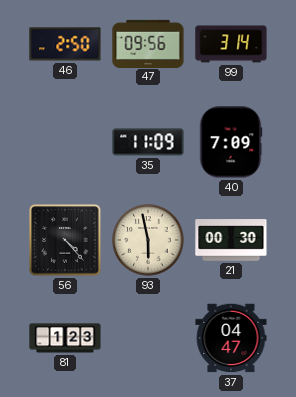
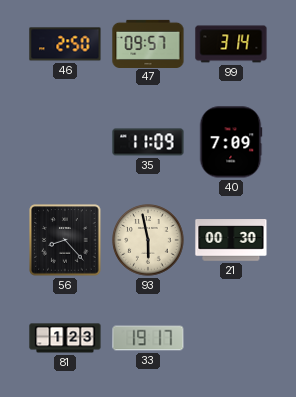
47: 09:56 -> 09:57 (148, 43)
56: 4:23 -> 8:23 (65, 240)
33: none -> 19:17 (148, 338)
37: 04:47 -> none (231, 338)
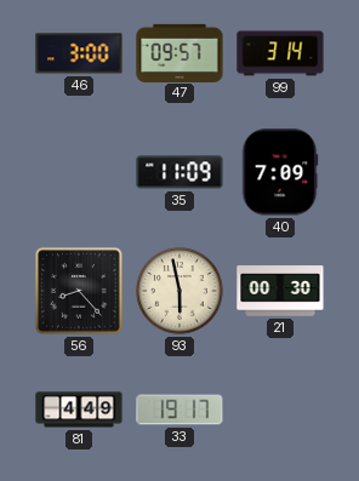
46: 2:50 -> 3:00 (79, 53)
81: 1:23 -> 4:49 (79, 410)
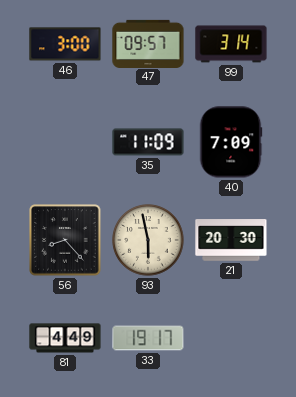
21: 00:30 -> 20:30 (231, 240)
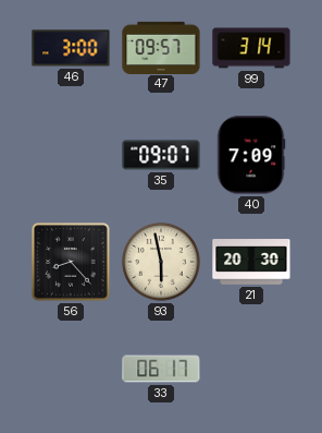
35: 11:09 -> 09:07 (161, 155)
81: 4:49 -> none (65, 338)
33: 19:17 -> 06:17 (161, 369)
